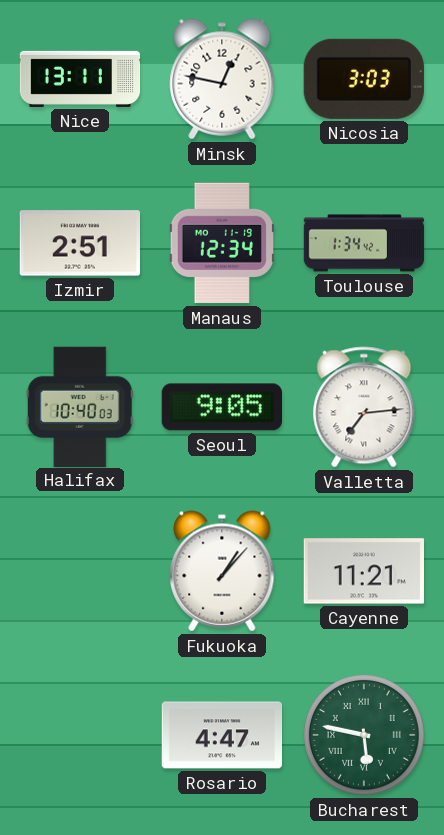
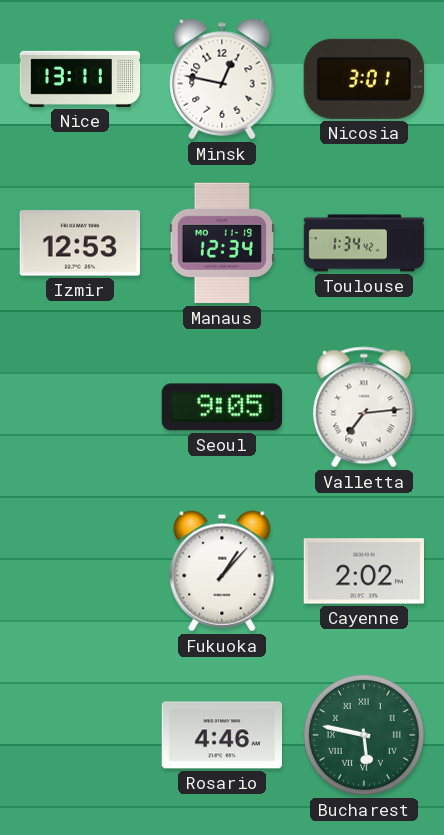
Nicosia: 3:03 -> 3:01 (364, 79)
Izmir: 2:51 -> 12:53 (79, 243)
Halifax: 10:40 -> none (80, 406)
Cayenne: 11:21 -> 2:02 (363, 571)
Rosario: 4:47 -> 4:46 (221, 735)
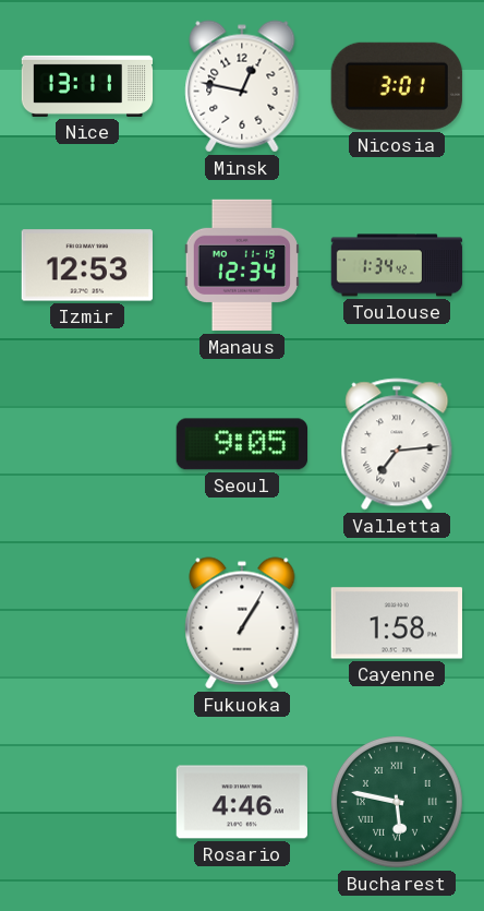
Fukuoka: 1:07 -> 1:05 (242, 623)
Cayenne: 2:02 -> 1:58 (396, 623)
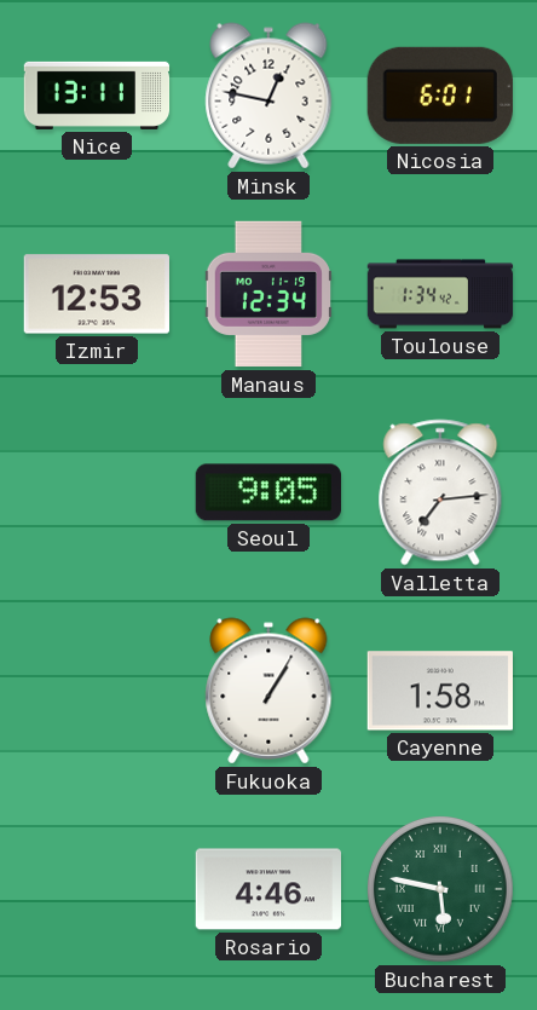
Nicosia: 3:01 -> 6:01 (440, 96)
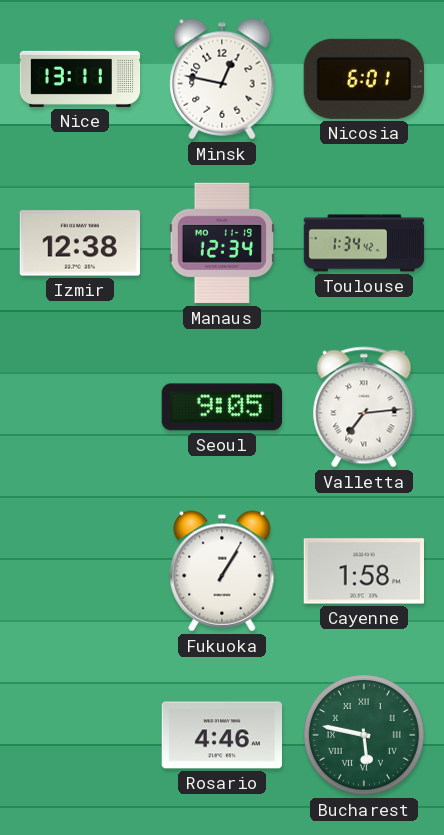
Izmir: 12:53 -> 12:38 (79, 243)
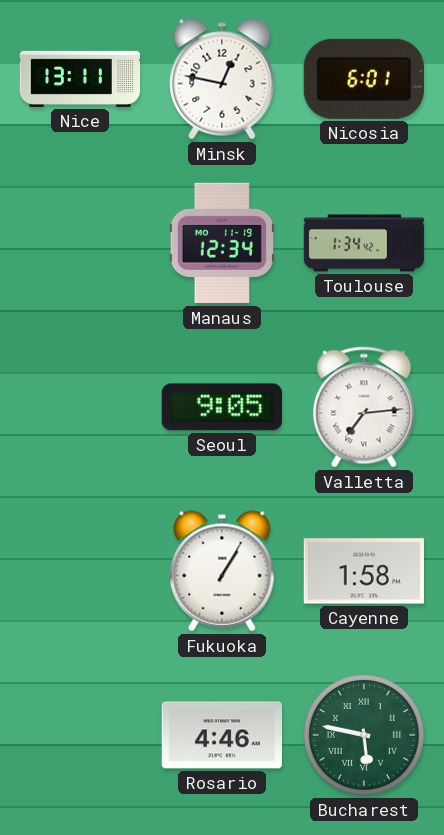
Izmir: 12:38 -> none (79, 243)
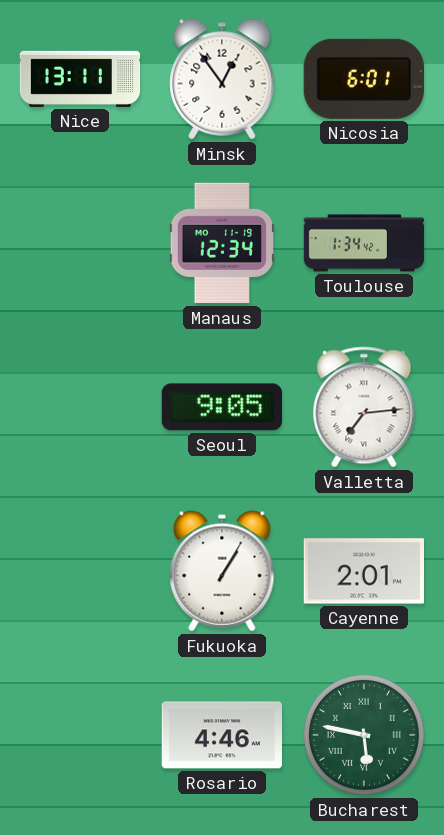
Minsk: 12:47 -> 12:54 (222, 79)
Cayenne: 1:58 -> 2:01 (363, 571)
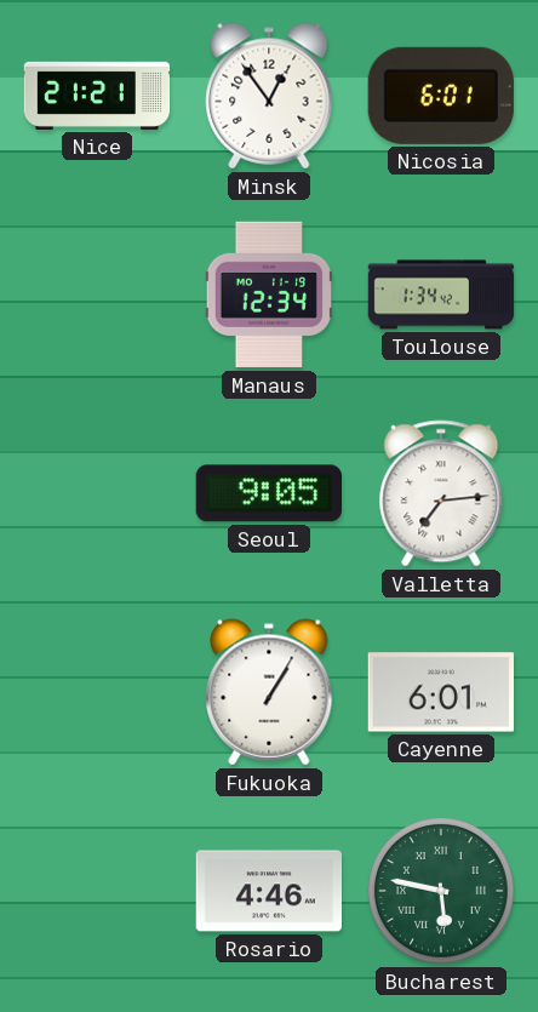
Nice: 13:11 -> 21:21 (97, 96)
Cayenne: 2:01 -> 6:01 (440, 692)
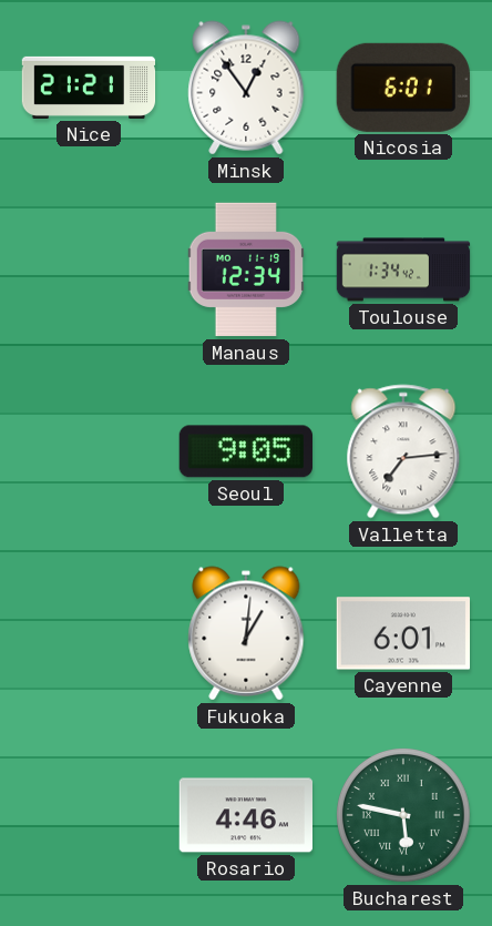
Fukuoka: 1:05 -> 1:01 (246, 633)
